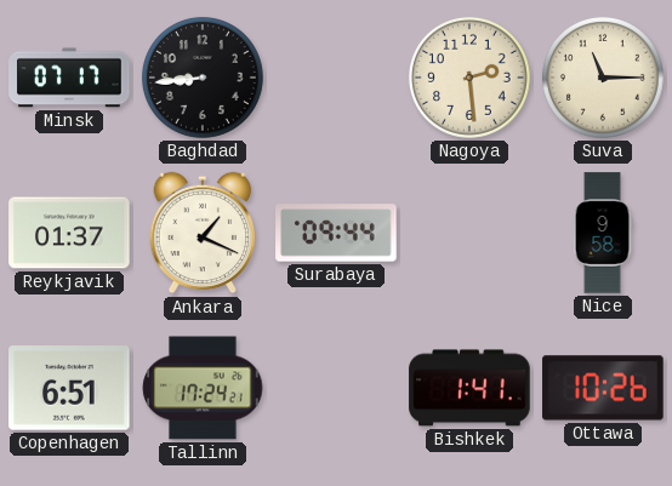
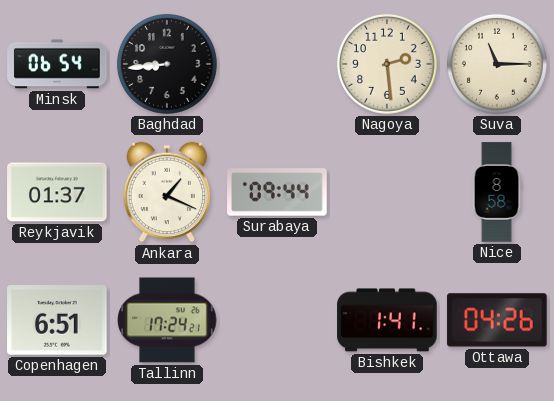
Minsk: 07:17 -> 06:54 (57, 64)
Nice: 9:58 -> 8:58 (497, 192)
Ottawa: 10:26 -> 04:26 (497, 320)
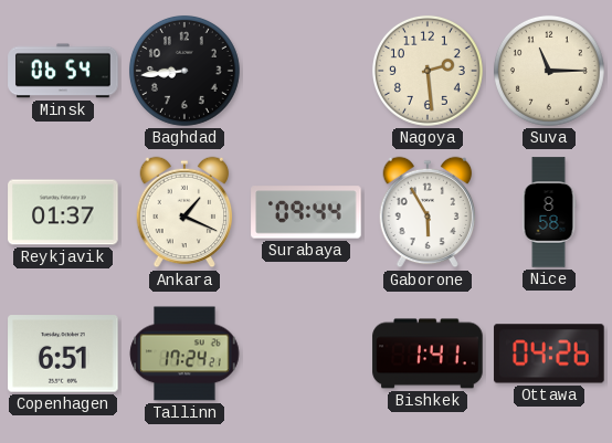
Gaborone: none -> 5:55 (428, 212)
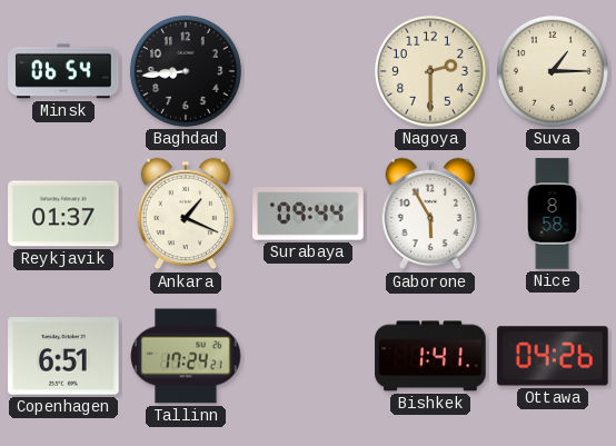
Nagoya: 2:29 -> 2:30 (430, 71)
Suva: 11:15 -> 1:15 (553, 71)
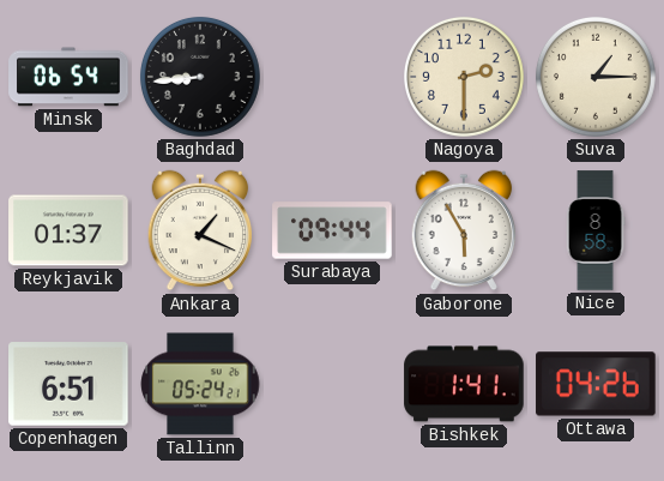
Tallinn: 17:24 -> 05:24 (200, 384)
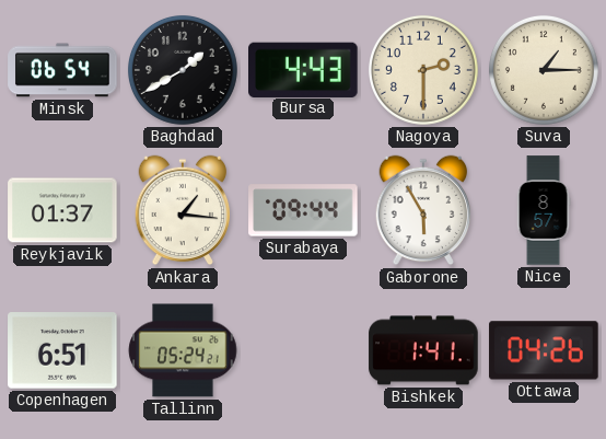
Baghdad: 8:44 -> 1:40 (183, 70)
Bursa: none -> 4:43 (304, 69)
Ankara: 1:19 -> 1:16 (183, 210)
Nice: 8:58 -> 8:57 (544, 210)
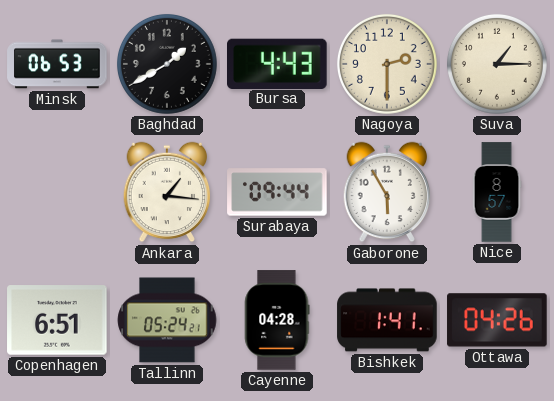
Minsk: 06:54 -> 06:53 (57, 64)
Reykjavik: 01:37 -> none (62, 210)
Cayenne: none -> 04:28 (277, 320)
